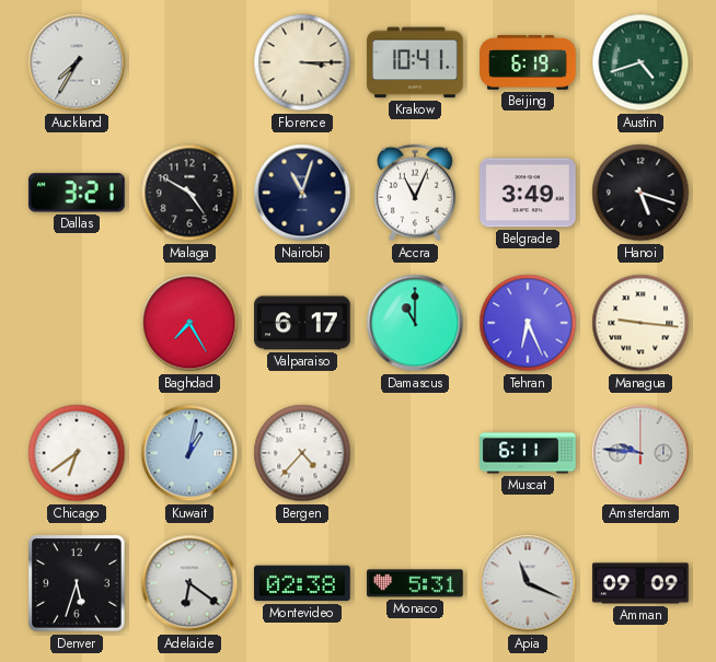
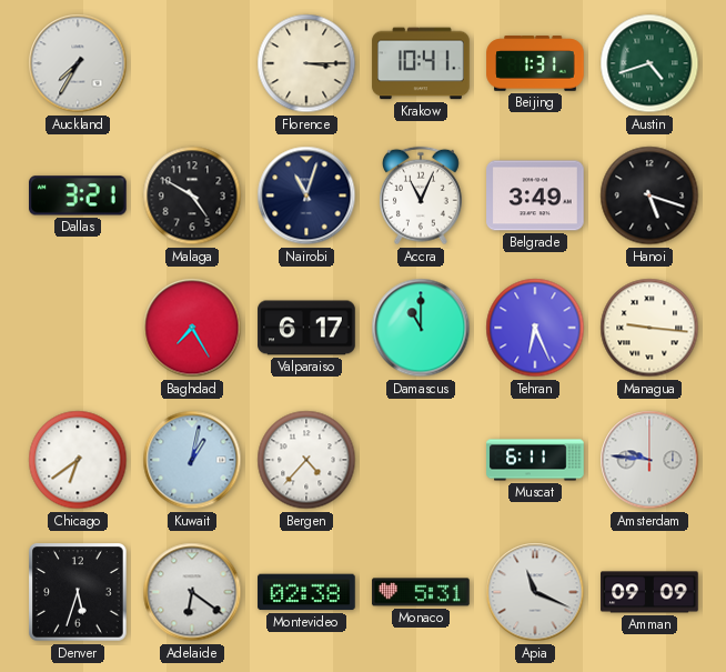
Beijing: 6:19 -> 1:31 (535, 63)
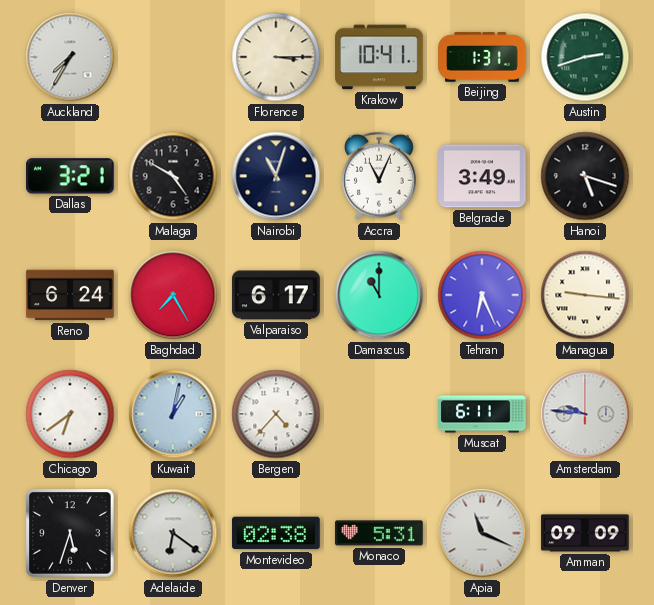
Austin: 4:42 -> 2:42 (585, 57)
Reno: none -> 6:24 (70, 295)
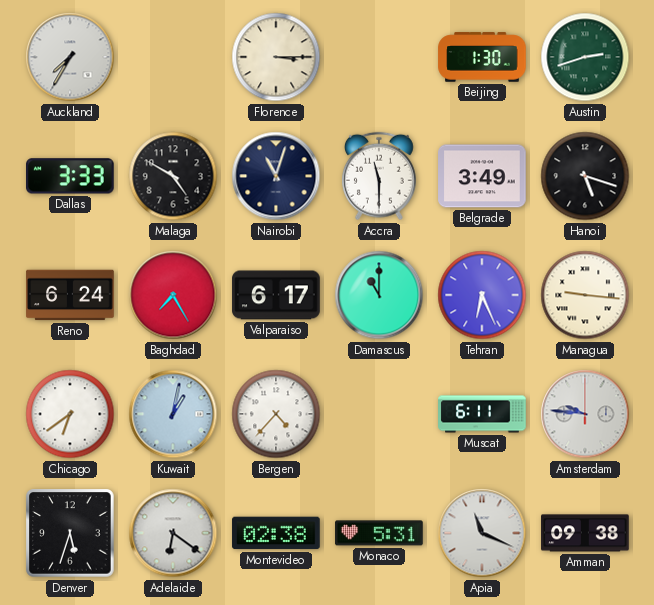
Krakow: 10:41 -> none (379, 57)
Beijing: 1:31 -> 1:30 (482, 57)
Dallas: 3:21 -> 3:33 (71, 176)
Accra: 11:04 -> 11:30 (379, 176)
Amman: 09:09 -> 09:38 (585, 533)
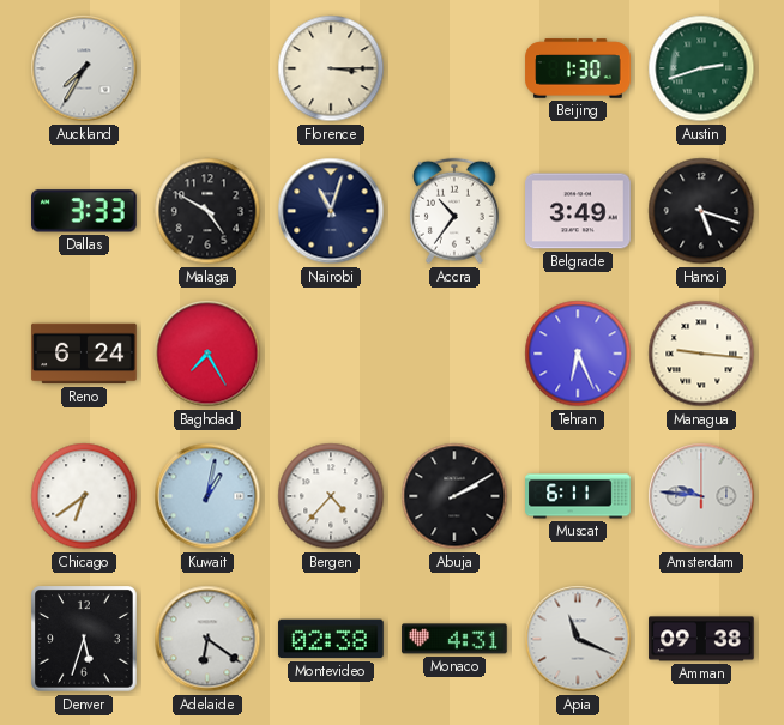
Accra: 11:30 -> 10:36 (454, 211)
Valparaiso: 6:17 -> none (276, 295)
Damascus: 11:00 -> none (379, 295)
Abuja: none -> 2:10 (454, 496)
Monaco: 5:31 -> 4:31 (454, 639)
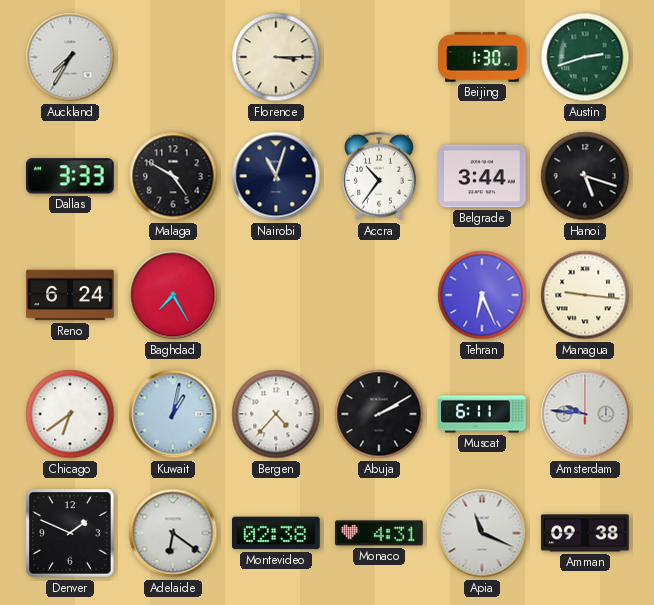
Belgrade: 3:49 -> 3:44 (482, 176)
Denver: 5:33 -> 1:49 (70, 533)
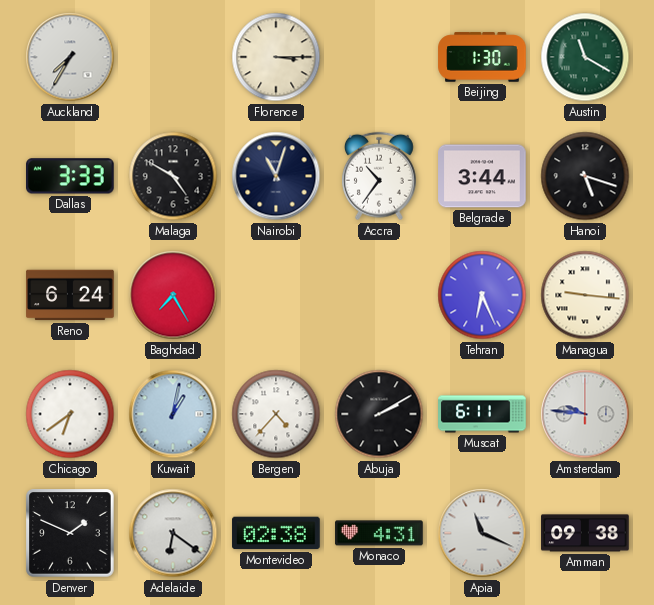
Austin: 2:42 -> 11:20 (585, 57)
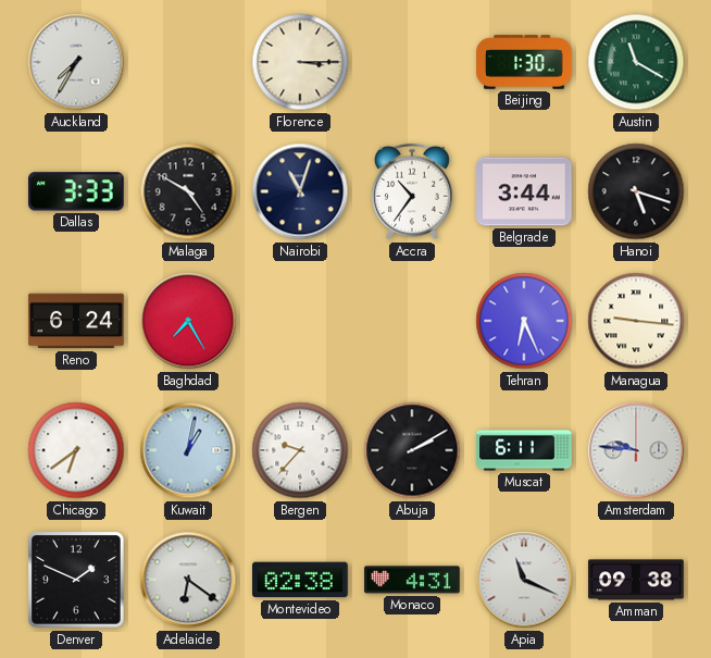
Bergen: 4:37 -> 9:37 (300, 450)
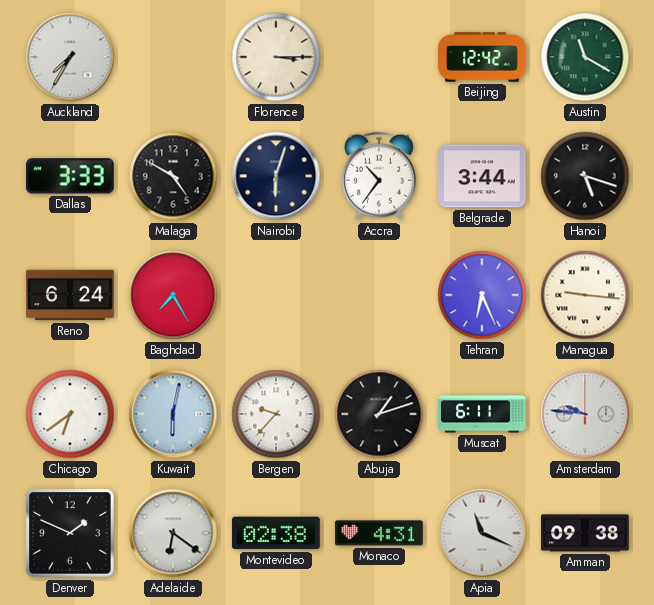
Beijing: 1:30 -> 12:42 (482, 57)
Nairobi: 11:03 -> 6:03 (276, 176)
Kuwait: 1:02 -> 6:02 (173, 414)
Abuja: 2:10 -> 1:12 (379, 414)
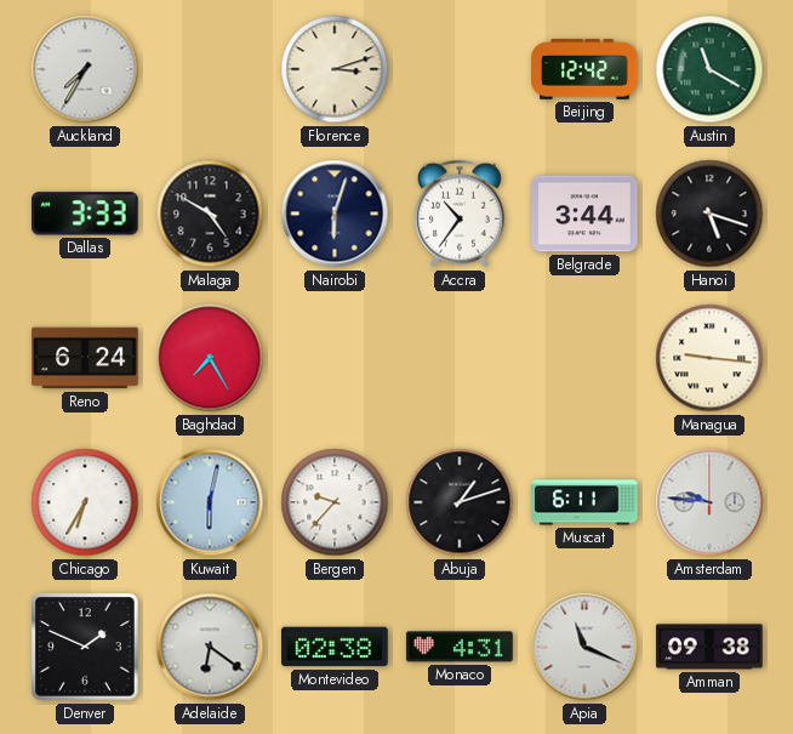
Florence: 3:15 -> 3:12 (335, 69)
Tehran: 6:26 -> none (482, 295)
Chicago: 6:39 -> 6:35 (85, 502)
